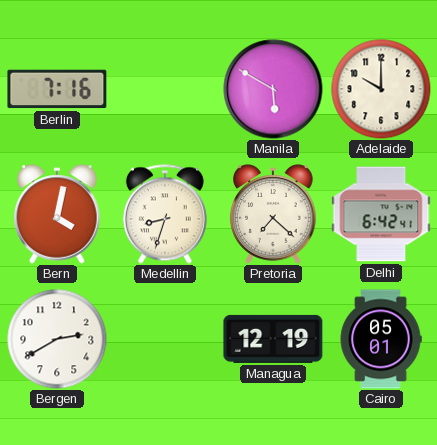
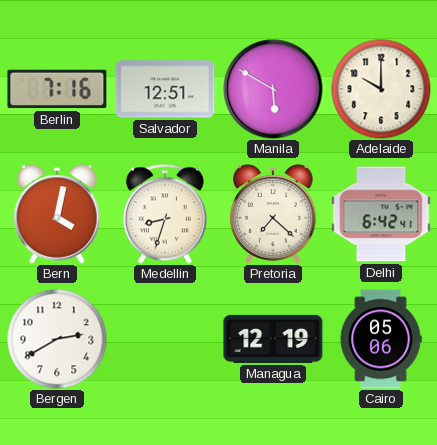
Salvador: none -> 12:51 (165, 89)
Cairo: 05:01 -> 05:06 (381, 339)
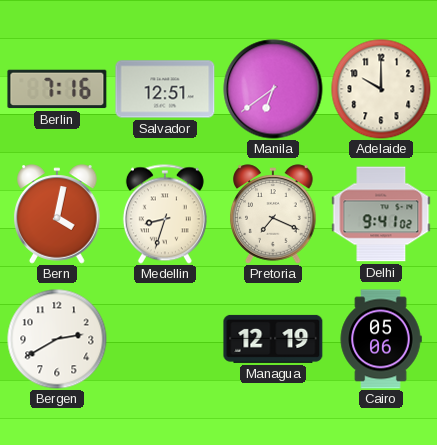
Manila: 5:50 -> 6:39 (273, 89)
Pretoria: 7:22 -> 7:19 (273, 214)
Delhi: 6:42 -> 9:41 (381, 214)
